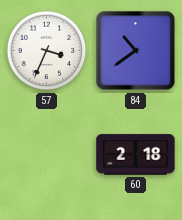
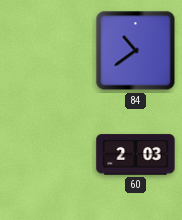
57: 3:34 -> none (47, 51)
60: 2:18 -> 2:03 (136, 155)
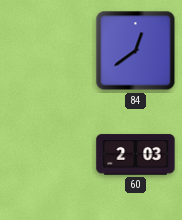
84: 10:39 -> 12:39 (136, 51)
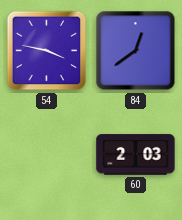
54: none -> 3:47 (47, 51)
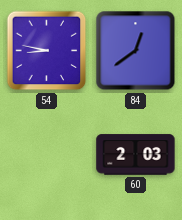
54: 3:47 -> 8:47 (47, 51)
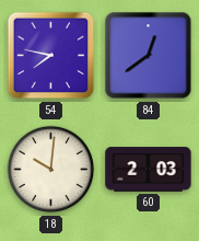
54: 8:47 -> 7:47 (51, 56)
18: none -> 10:01 (51, 170)
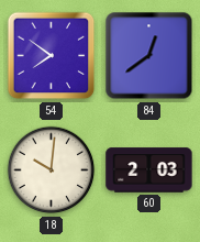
54: 7:47 -> 7:51 (52, 56)
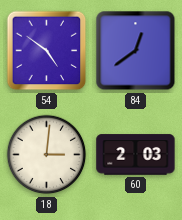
54: 7:51 -> 4:51 (47, 51)
18: 10:01 -> 3:01 (47, 155)
